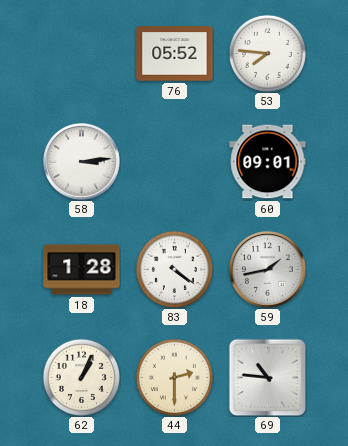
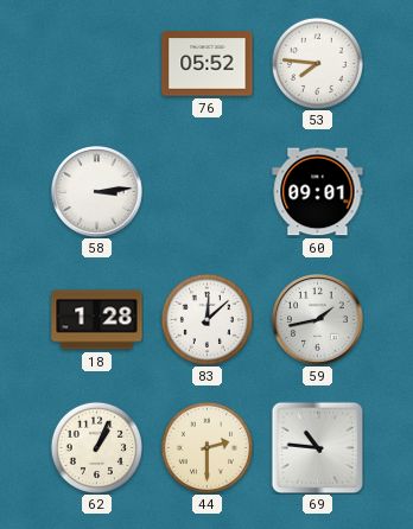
83: 4:21 -> 12:08 (206, 319)
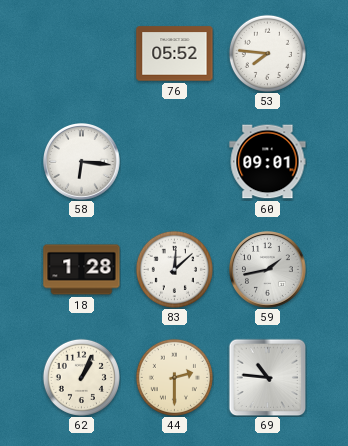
58: 3:14 -> 6:16 (82, 162)
